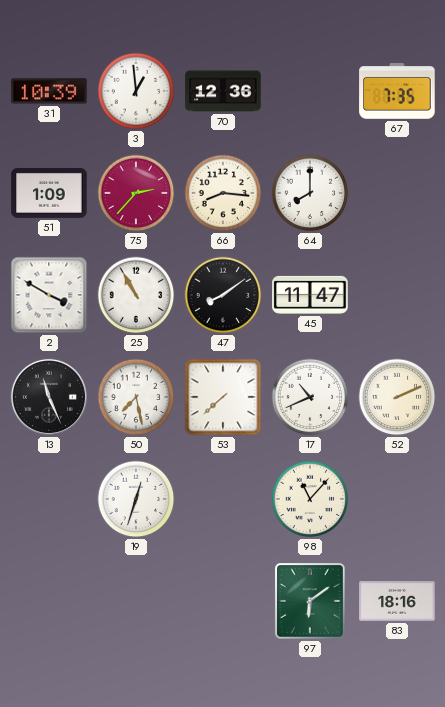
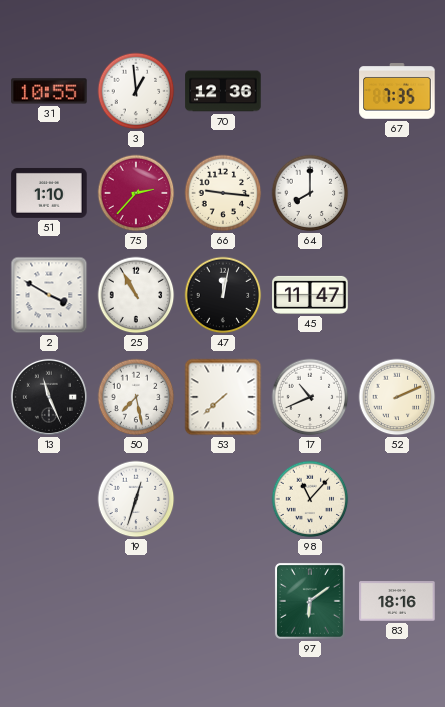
31: 10:39 -> 10:55 (49, 91)
51: 1:09 -> 1:10 (49, 193)
66: 8:16 -> 9:16 (223, 193)
47: 8:09 -> 12:02 (223, 295)
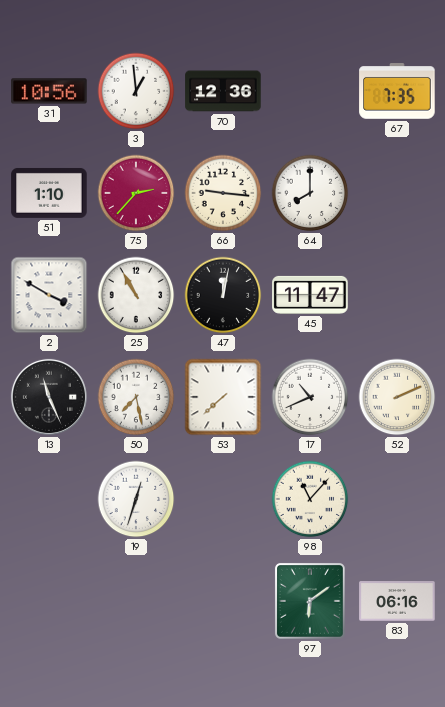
31: 10:55 -> 10:56 (49, 91)
83: 18:16 -> 06:16 (397, 601)
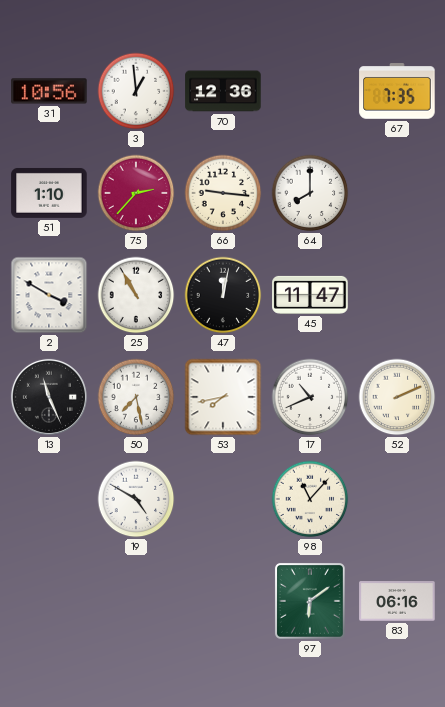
53: 7:38 -> 7:43 (223, 397)
19: 12:33 -> 4:50 (136, 499)
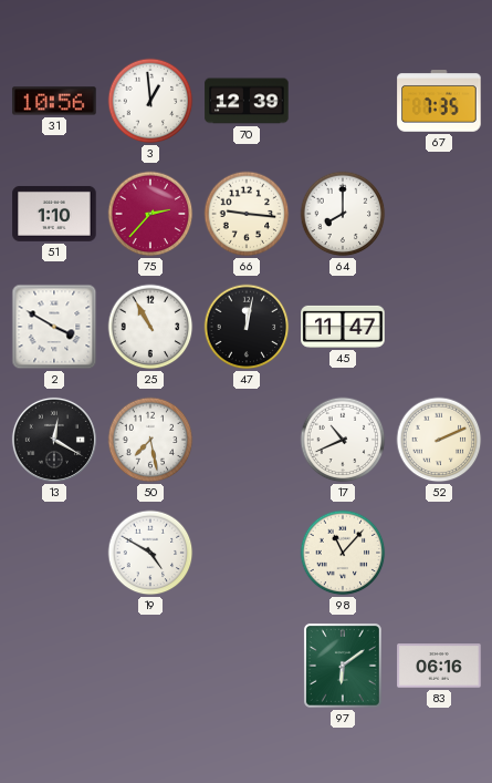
70: 12:36 -> 12:39 (247, 101)
13: 11:26 -> 12:20 (54, 440)
53: 7:43 -> none (223, 397)
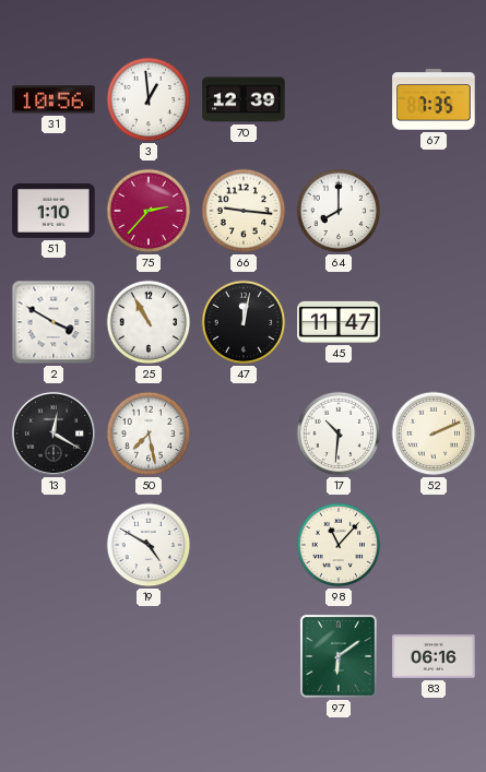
17: 10:41 -> 10:31 (339, 433)
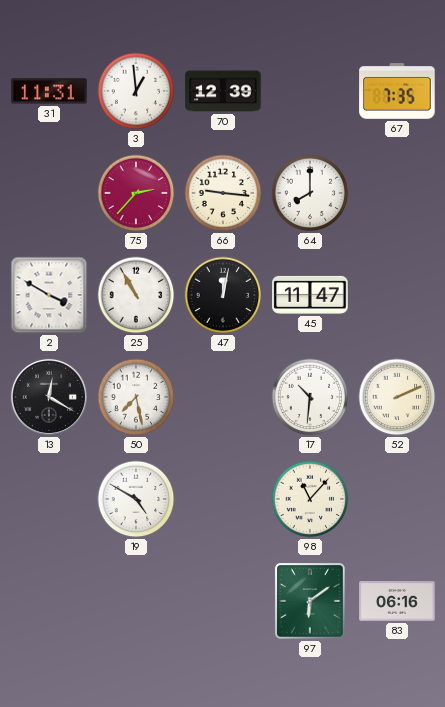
31: 10:56 -> 11:31 (49, 91)
51: 1:10 -> none (54, 211)
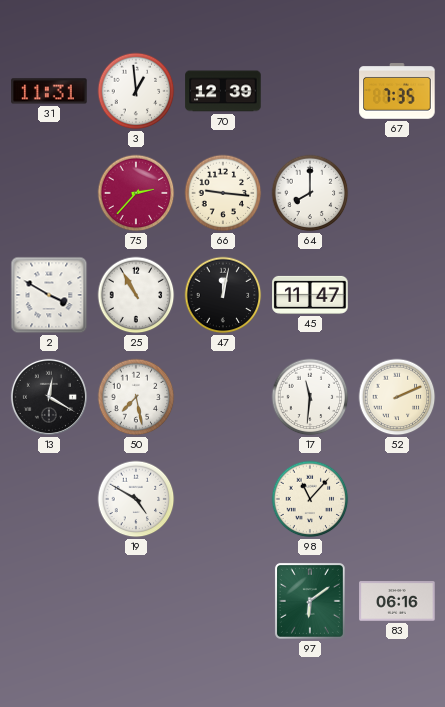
17: 10:31 -> 11:31 (310, 397)
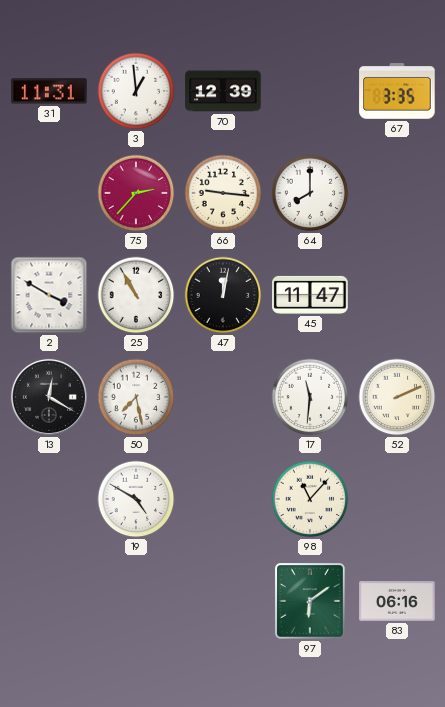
67: 7:35 -> 3:35 (397, 91)
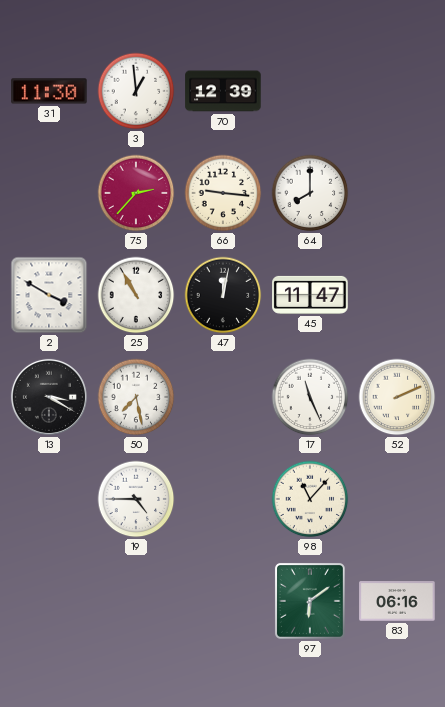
31: 11:31 -> 11:30 (49, 91)
67: 3:35 -> none (397, 91)
13: 12:20 -> 3:20 (49, 397)
17: 11:31 -> 11:26 (310, 397)
19: 4:50 -> 4:45 (136, 499)
